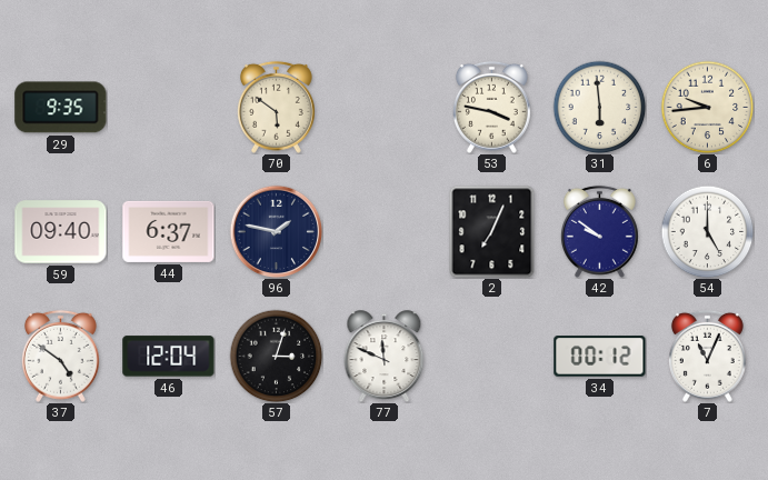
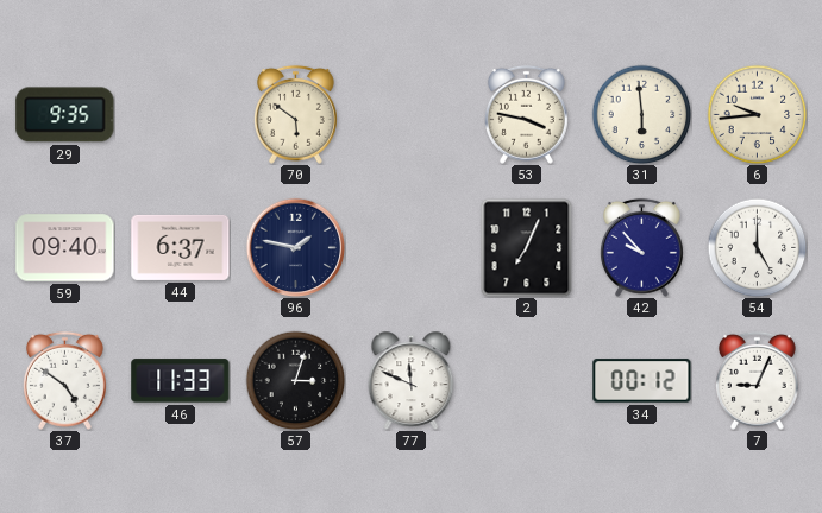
42: 9:51 -> 9:53 (641, 247)
46: 12:04 -> 11:33 (181, 381)
7: 11:04 -> 9:04 (757, 380)
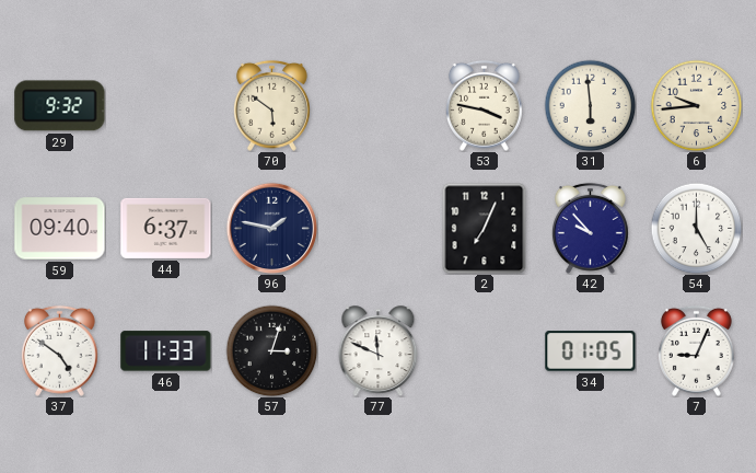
29: 9:35 -> 9:32 (60, 106)
34: 00:12 -> 01:05 (591, 351)
